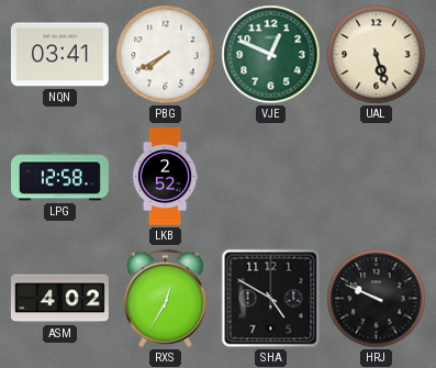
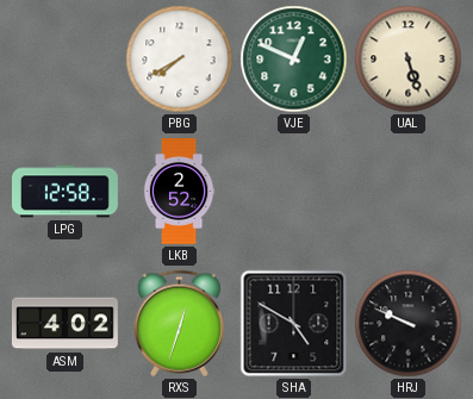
NQN: 03:41 -> none (59, 55)
RXS: 12:35 -> 12:33 (179, 324)
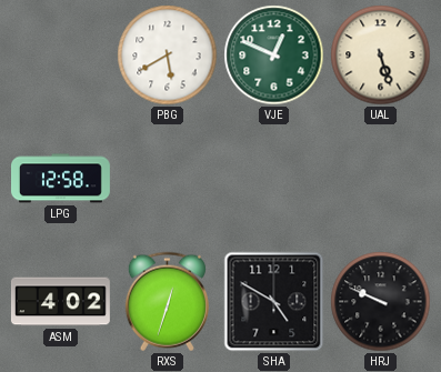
PBG: 7:40 -> 5:40 (168, 56)
LKB: 2:52 -> none (179, 192)
